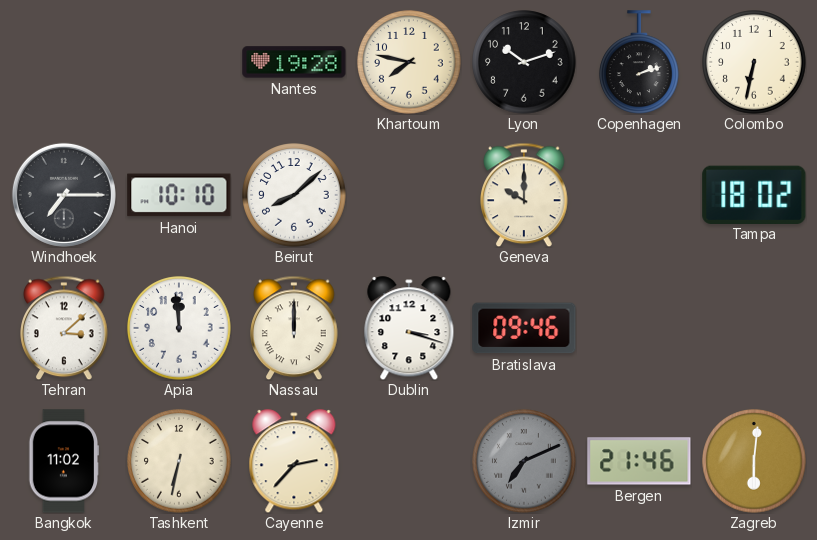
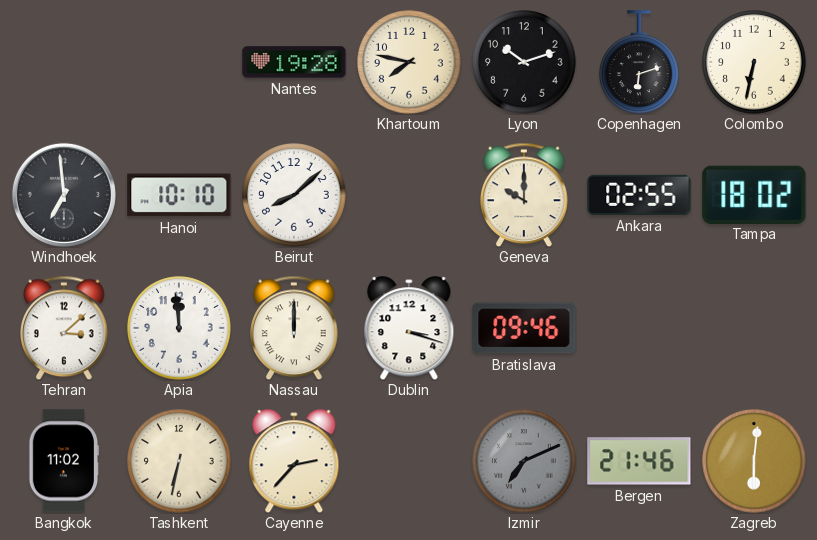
Copenhagen: 2:12 -> 6:12 (640, 62)
Windhoek: 7:15 -> 6:59 (64, 195)
Ankara: none -> 02:55 (639, 195)
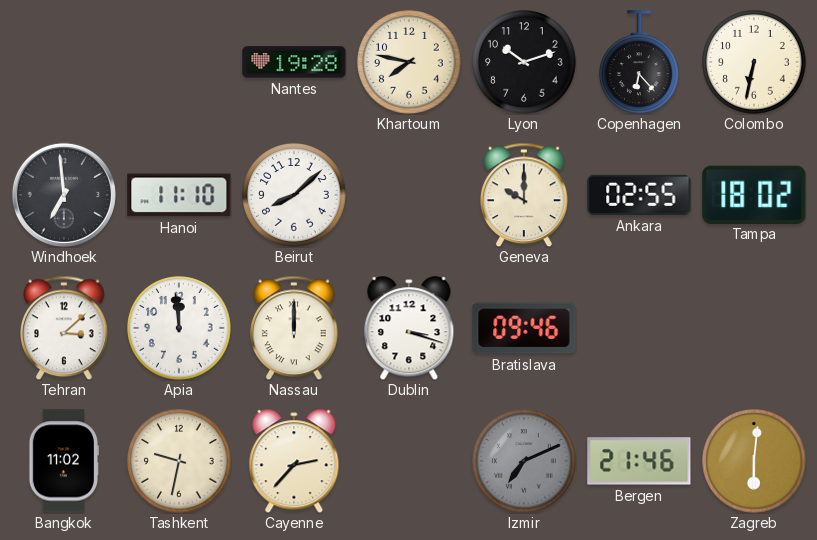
Copenhagen: 6:12 -> 6:23 (640, 62)
Hanoi: 10:10 -> 11:10 (179, 195)
Tashkent: 6:32 -> 9:32 (179, 461)
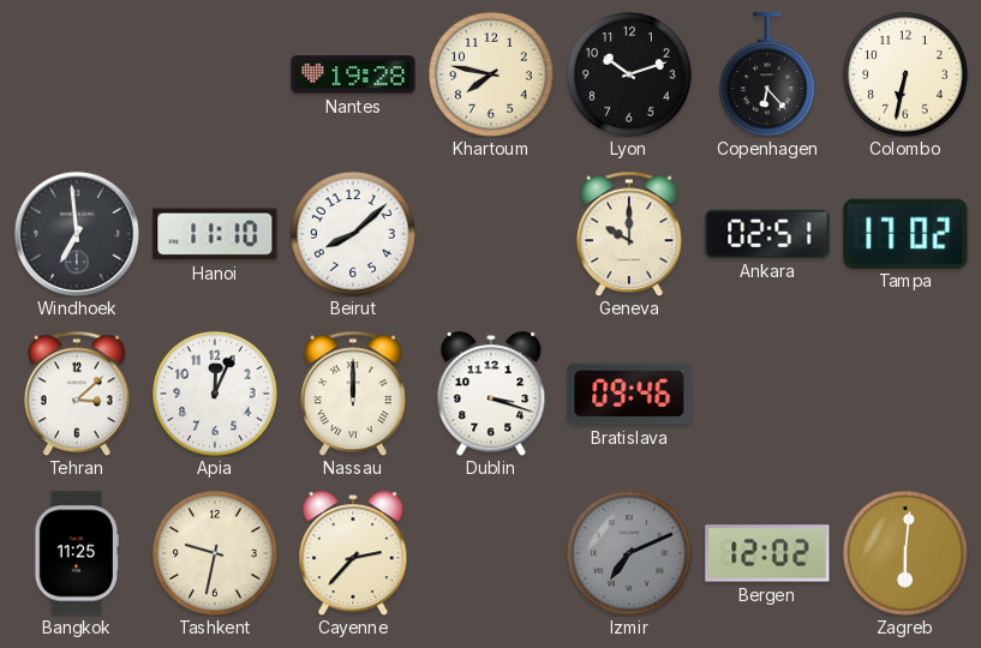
Ankara: 02:55 -> 02:51 (767, 234)
Tampa: 18:02 -> 17:02 (905, 233)
Apia: 11:59 -> 12:04 (215, 394)
Bangkok: 11:02 -> 11:25 (77, 553)
Bergen: 21:46 -> 12:02 (767, 553)
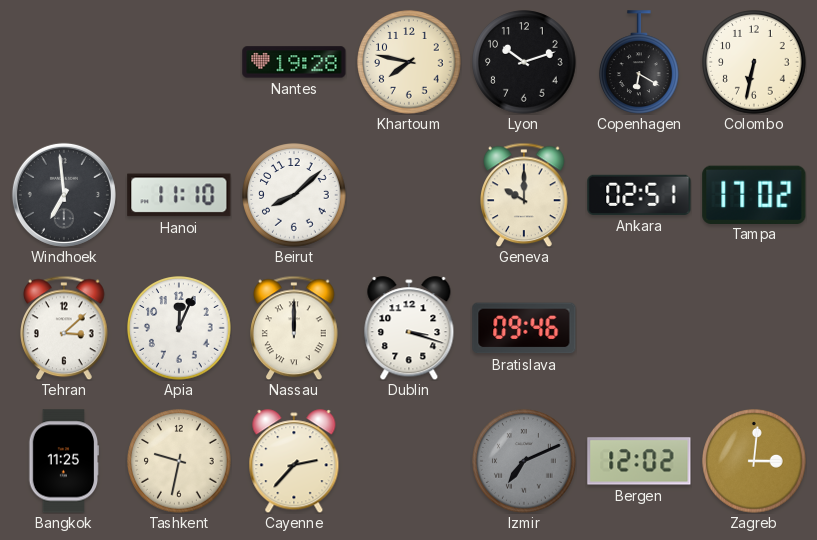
Copenhagen: 6:23 -> 6:20 (640, 62)
Zagreb: 6:01 -> 3:01 (754, 461)
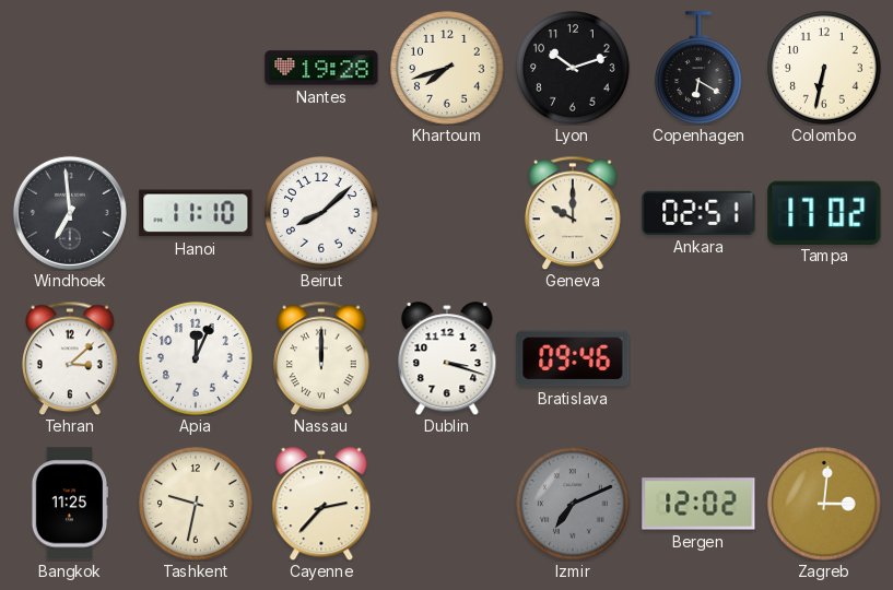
Khartoum: 7:47 -> 7:42 (447, 68)
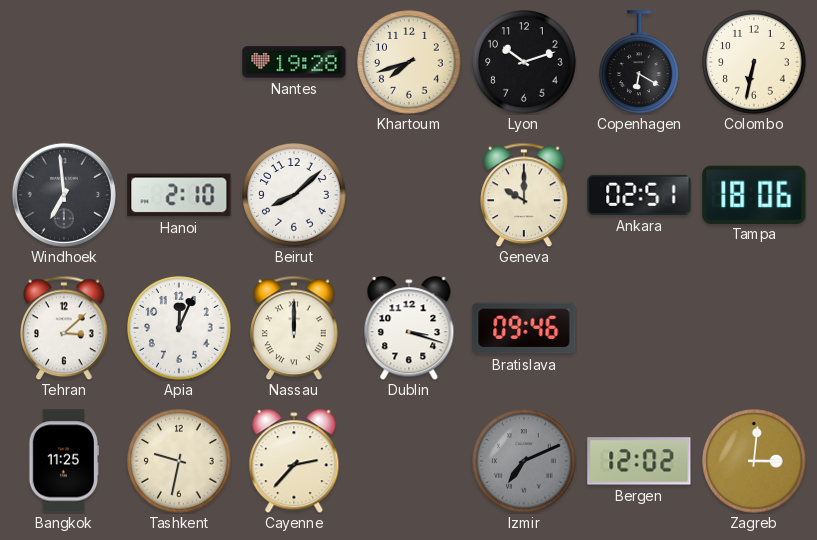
Hanoi: 11:10 -> 2:10 (179, 195)
Tampa: 17:02 -> 18:06 (754, 194)
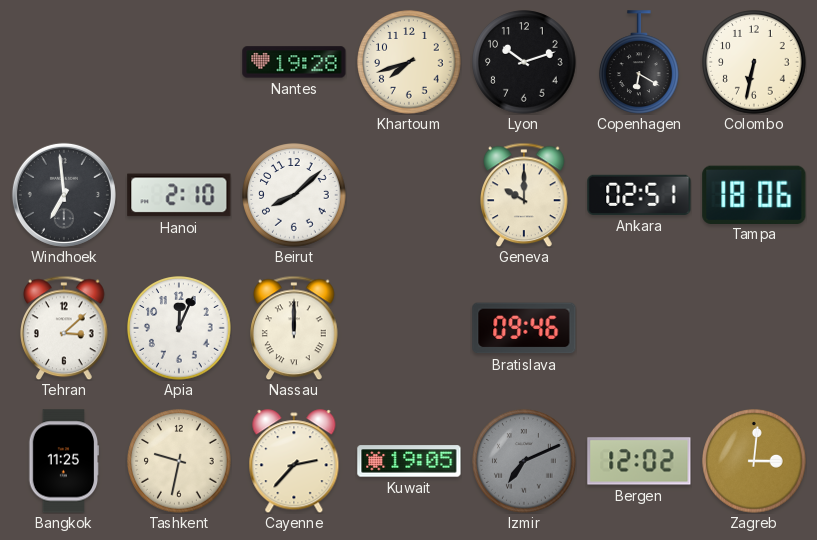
Dublin: 3:18 -> none (409, 328)
Kuwait: none -> 19:05 (409, 461)
